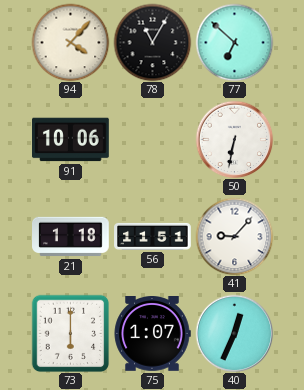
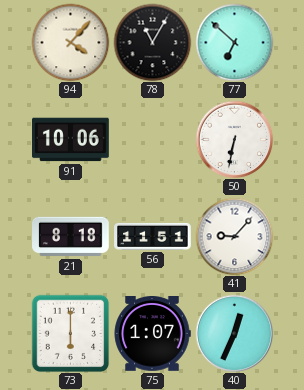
21: 1:18 -> 8:18 (71, 237)
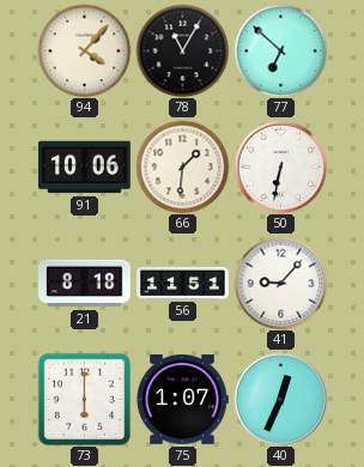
66: none -> 1:31 (182, 166)
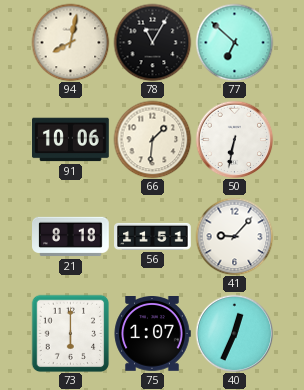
94: 4:07 -> 8:02 (70, 42)
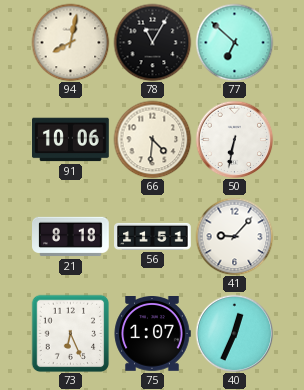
66: 1:31 -> 4:31 (152, 139)
73: 6:00 -> 6:26 (70, 333)
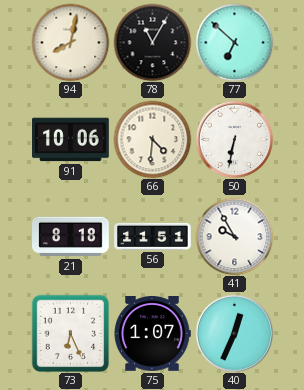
41: 9:07 -> 9:55 (234, 236)
